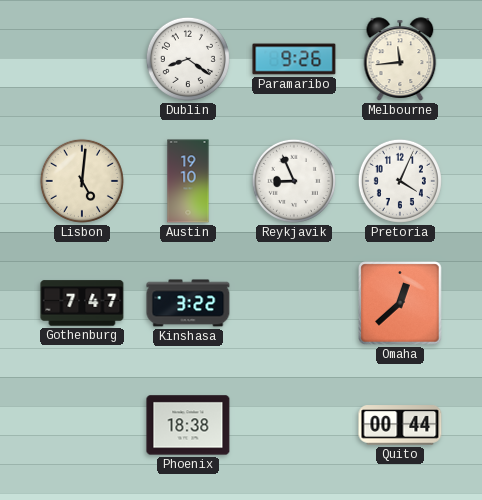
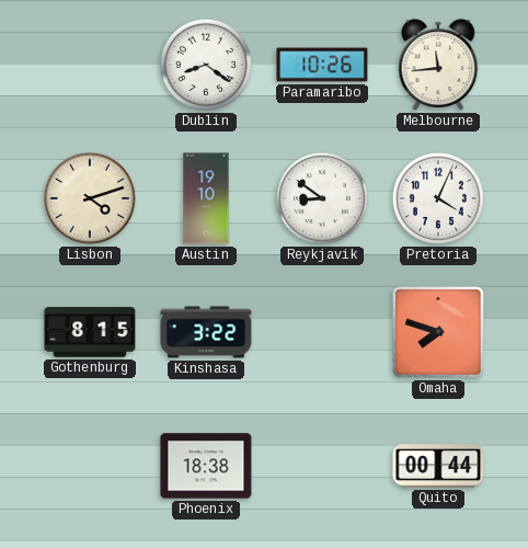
Paramaribo: 9:26 -> 10:26 (322, 65)
Lisbon: 5:01 -> 4:12 (90, 198)
Reykjavik: 8:56 -> 8:51 (322, 198)
Gothenburg: 7:47 -> 8:15 (90, 332)
Omaha: 12:38 -> 7:48 (438, 332)
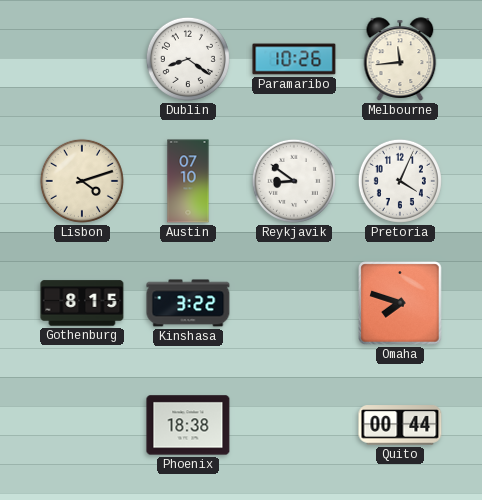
Austin: 19:10 -> 07:10 (188, 181)
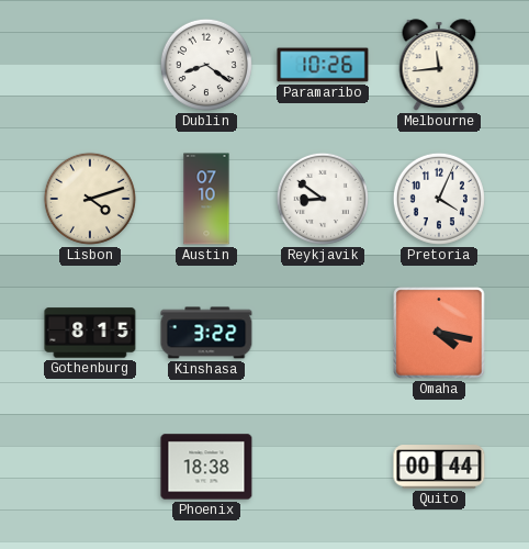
Omaha: 7:48 -> 4:17 (439, 333)
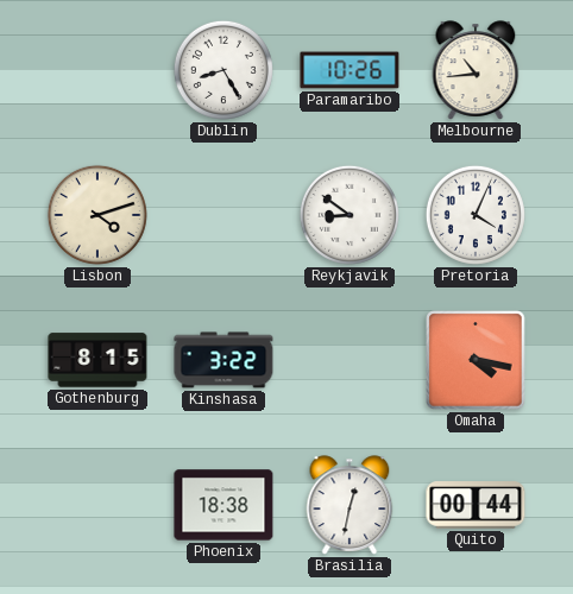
Dublin: 8:21 -> 8:25 (223, 70)
Melbourne: 11:44 -> 10:44 (476, 70)
Austin: 07:10 -> none (206, 199)
Brasilia: none -> 12:32 (350, 505)
